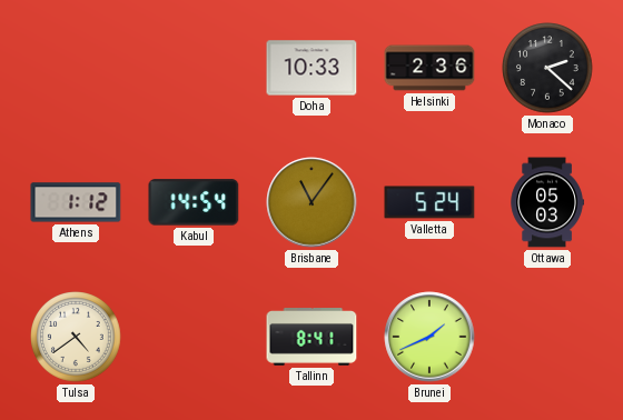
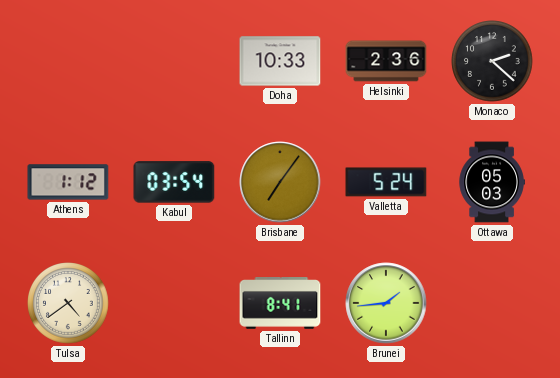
Kabul: 14:54 -> 03:54 (174, 182)
Brisbane: 11:06 -> 7:06 (280, 182)
Brunei: 1:41 -> 1:44 (386, 303)
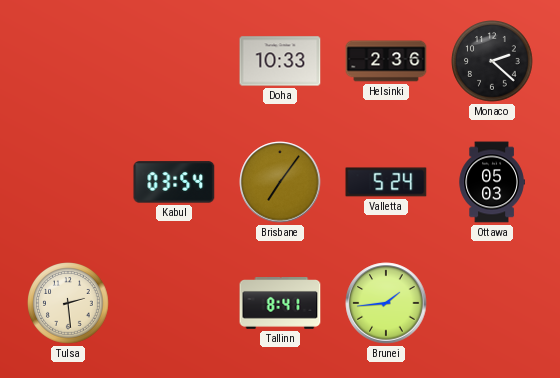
Athens: 1:12 -> none (68, 182)
Tulsa: 4:39 -> 2:29 (68, 303)
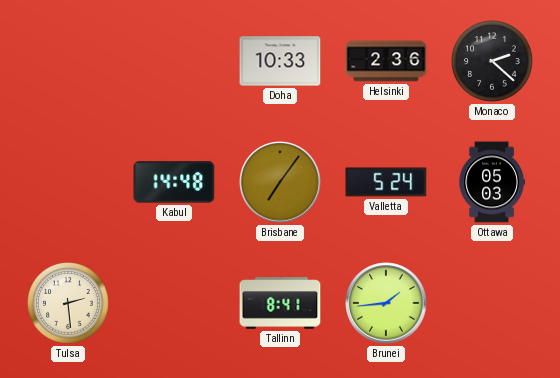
Kabul: 03:54 -> 14:48 (174, 182)
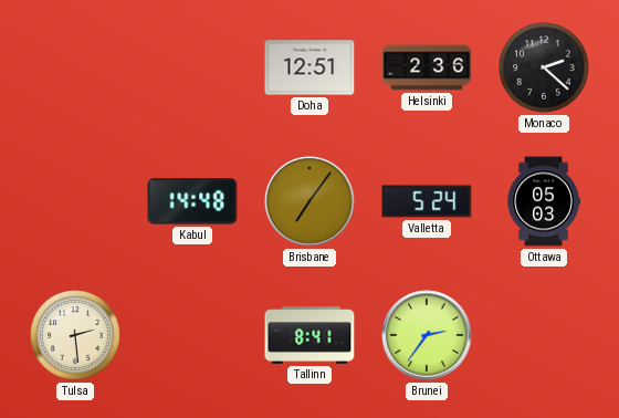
Doha: 10:33 -> 12:51 (309, 67)
Brunei: 1:44 -> 2:36 (427, 335)
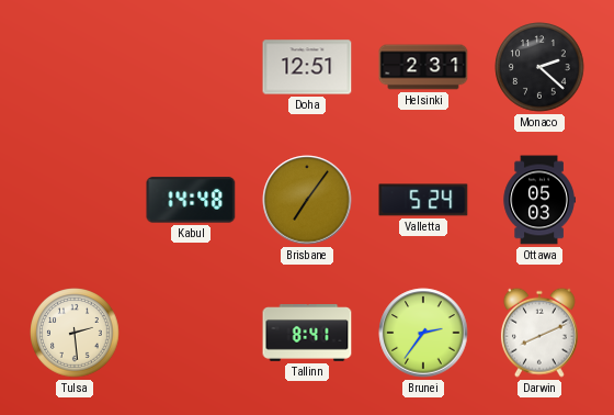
Helsinki: 2:36 -> 2:31 (423, 67)
Darwin: none -> 8:11 (539, 333)
